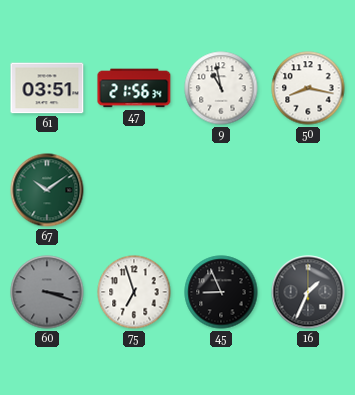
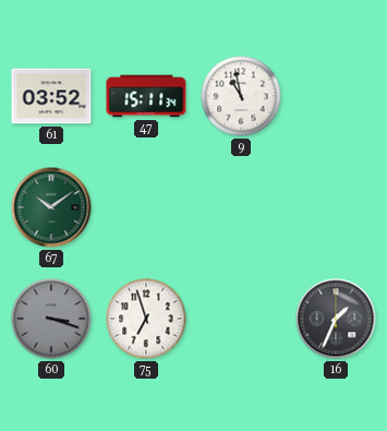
61: 03:51 -> 03:52 (51, 96)
47: 21:56 -> 15:11 (146, 96)
50: 8:17 -> none (308, 88)
45: 8:56 -> none (221, 292)
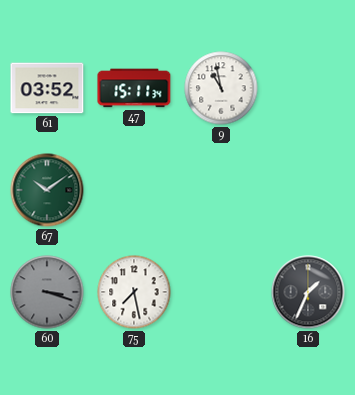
75: 6:57 -> 7:28 (134, 292)
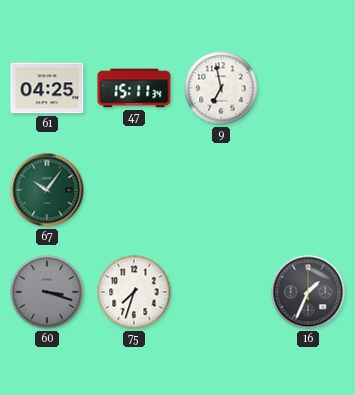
61: 03:52 -> 04:25 (47, 88)
9: 10:58 -> 6:58 (221, 88)
67: 10:09 -> 10:06 (47, 190)
75: 7:28 -> 7:33 (134, 292)
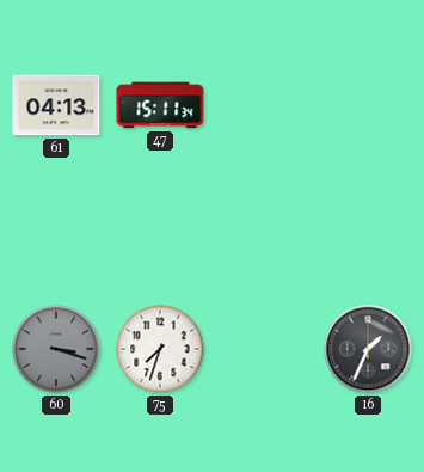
61: 04:25 -> 04:13 (56, 105)
9: 6:58 -> none (221, 88)
67: 10:06 -> none (47, 190)
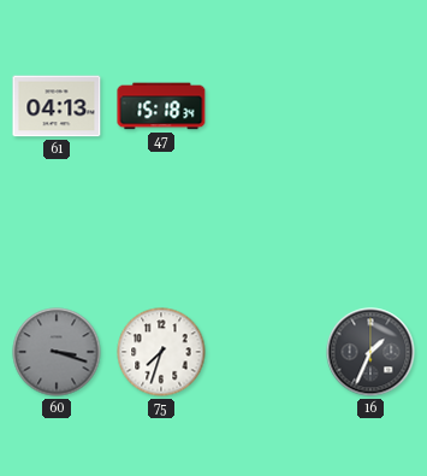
47: 15:11 -> 15:18 (161, 106)
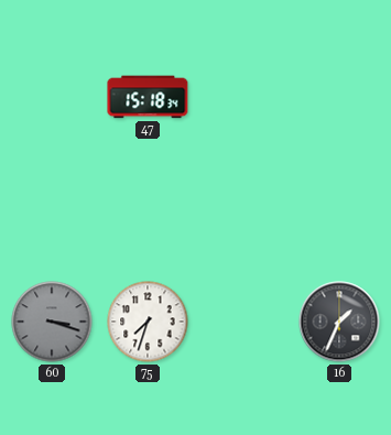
61: 04:13 -> none (57, 106)
